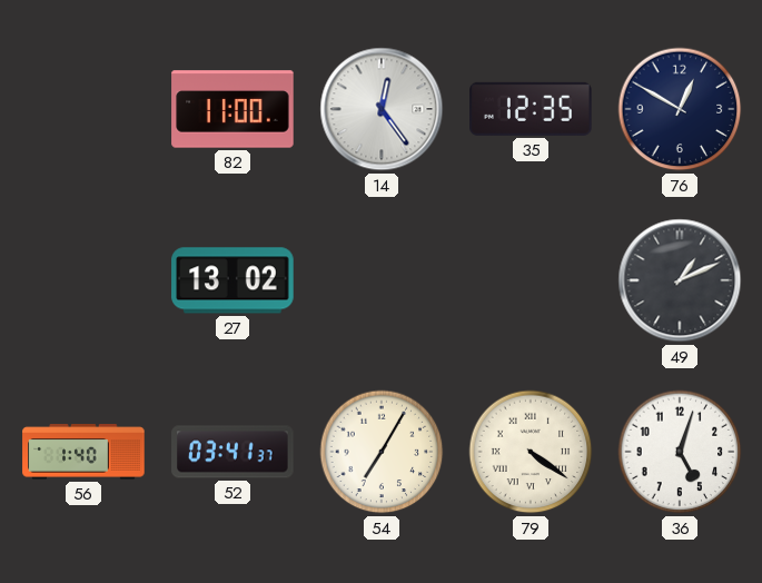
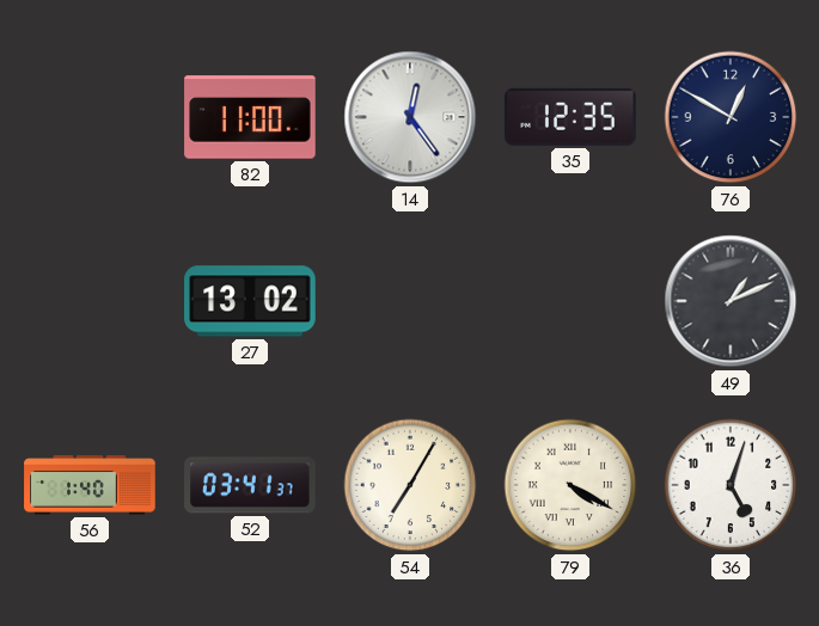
79: 4:21 -> 4:20 (570, 485)
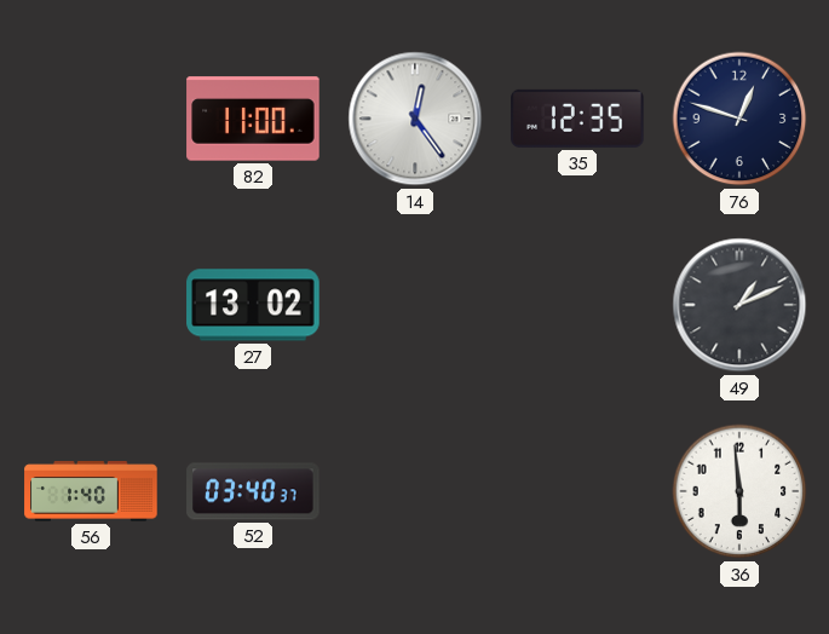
76: 12:50 -> 12:48 (739, 119)
52: 03:41 -> 03:40 (253, 491)
54: 7:05 -> none (410, 485)
79: 4:20 -> none (570, 485)
36: 5:03 -> 5:59 (739, 491)
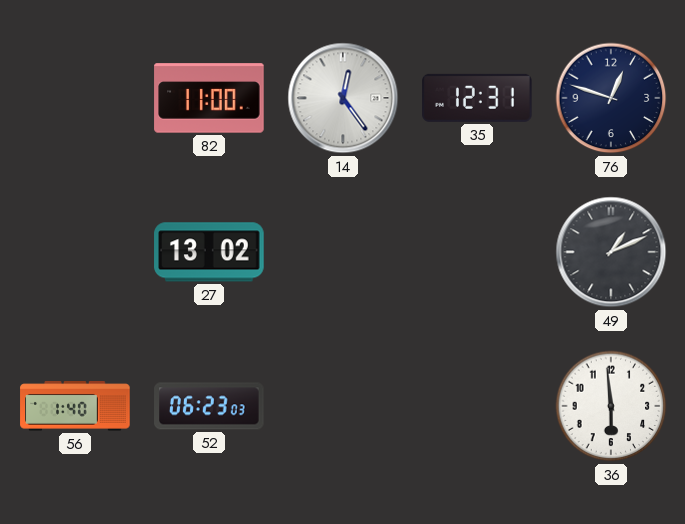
35: 12:35 -> 12:31 (477, 98)
52: 03:40 -> 06:23 (209, 406)
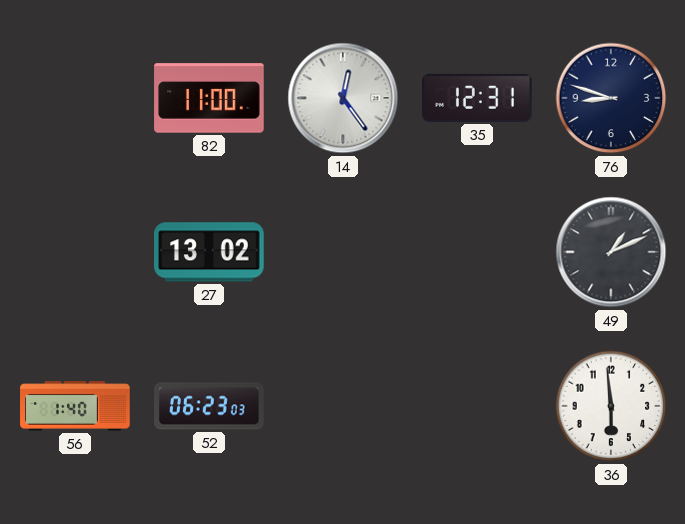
76: 12:48 -> 8:48 (611, 98)
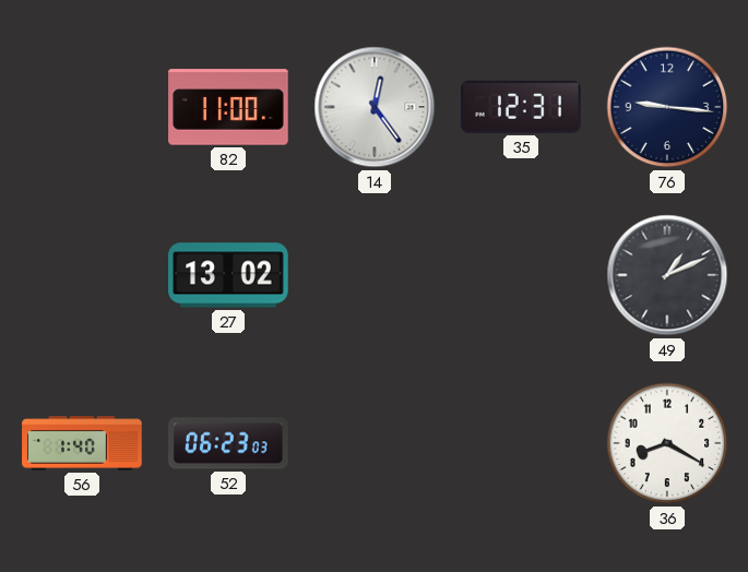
76: 8:48 -> 9:16 (667, 107)
36: 5:59 -> 8:20 (667, 443)
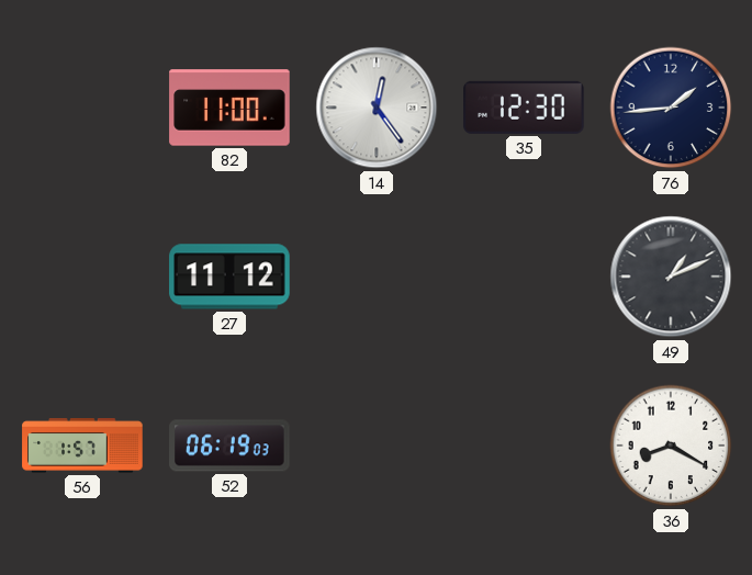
35: 12:31 -> 12:30 (524, 108)
76: 9:16 -> 1:44 (671, 108)
27: 13:02 -> 11:12 (229, 277)
56: 1:40 -> 1:57 (82, 446)
52: 06:23 -> 06:19 (229, 446)
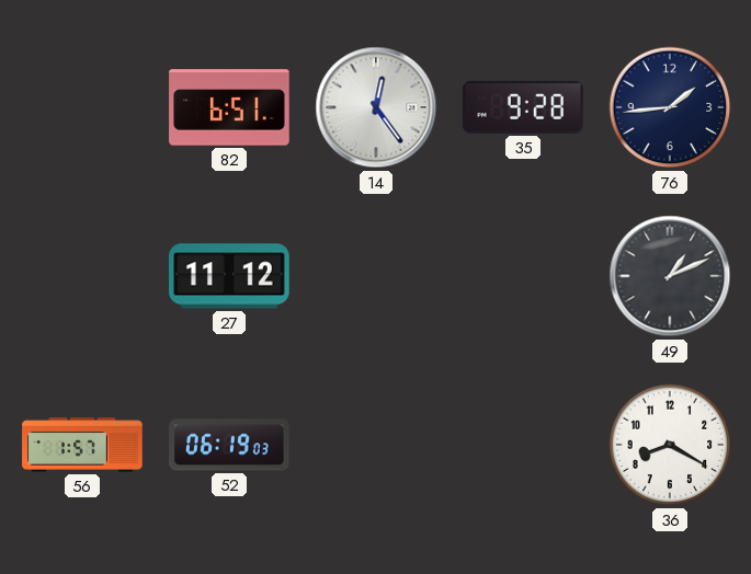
82: 11:00 -> 6:51 (229, 107)
35: 12:30 -> 9:28 (523, 107)
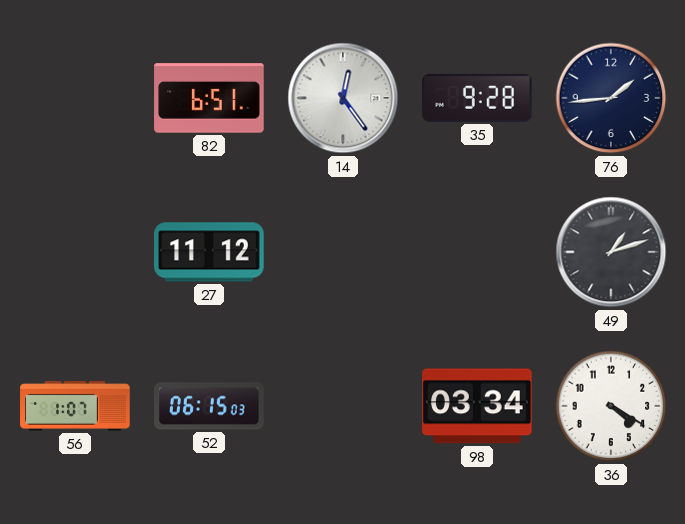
49: 1:11 -> 1:12 (611, 252)
56: 1:57 -> 1:07 (75, 406)
52: 06:19 -> 06:15 (209, 406)
98: none -> 03:34 (477, 406)
36: 8:20 -> 4:20 (611, 406)
